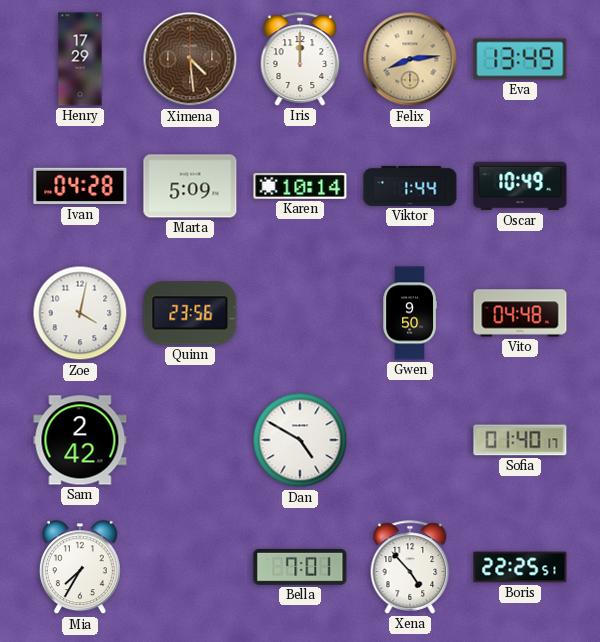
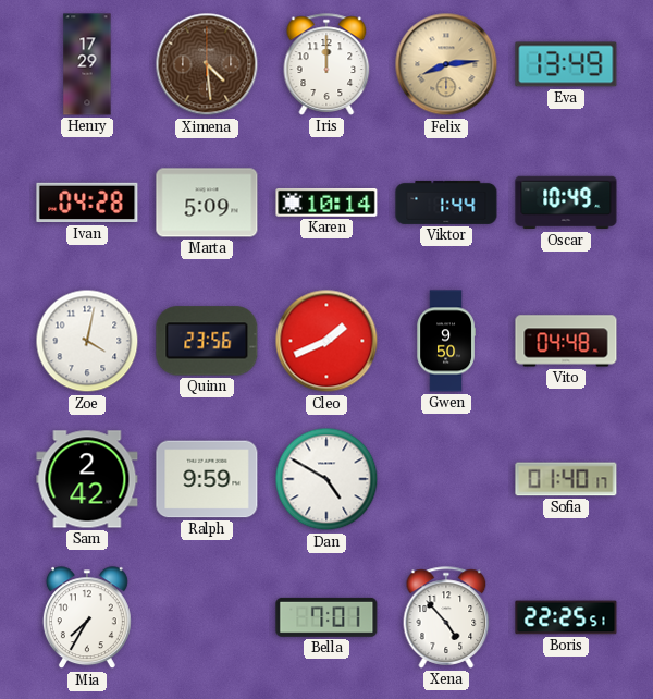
Cleo: none -> 1:41 (326, 341)
Ralph: none -> 9:59 (207, 479)
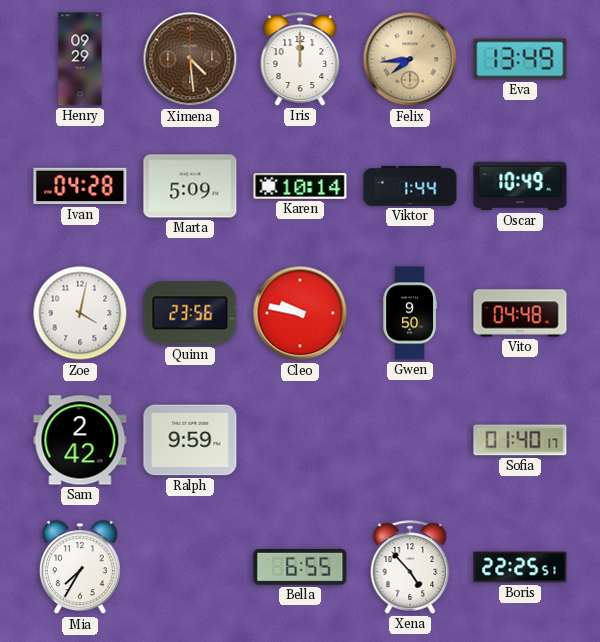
Henry: 17:29 -> 09:29 (80, 59)
Felix: 8:14 -> 7:44 (410, 59)
Cleo: 1:41 -> 9:47 (300, 313)
Dan: 4:50 -> none (326, 479)
Bella: 7:01 -> 6:55 (300, 567)
